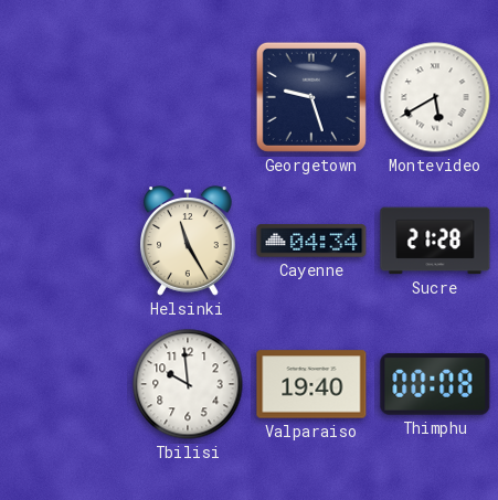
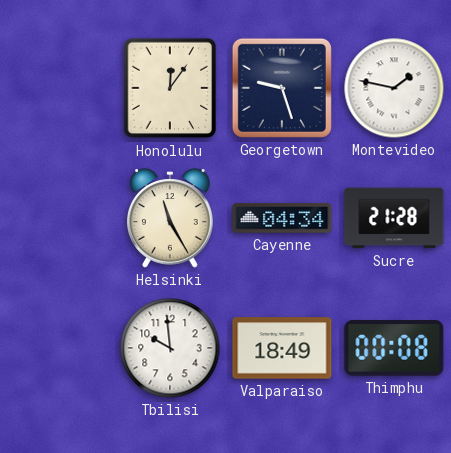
Honolulu: none -> 12:06 (170, 88)
Montevideo: 5:40 -> 1:47 (394, 88)
Valparaiso: 19:40 -> 18:49 (282, 348)
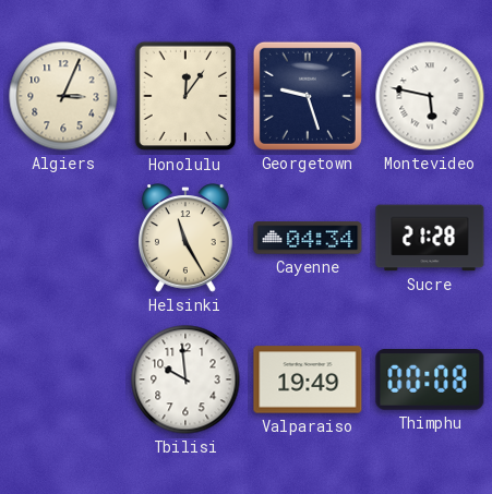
Algiers: none -> 3:04 (63, 96)
Montevideo: 1:47 -> 5:47 (430, 96)
Valparaiso: 18:49 -> 19:49 (308, 379)
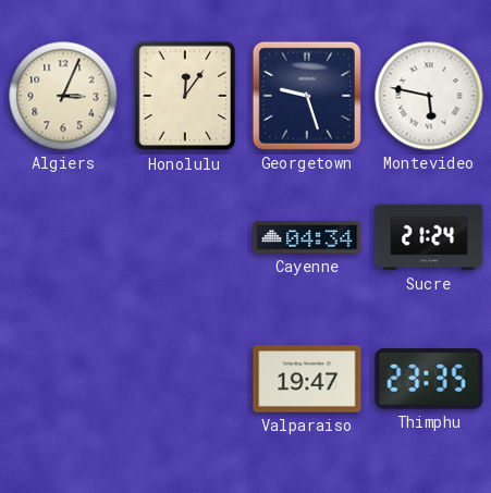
Helsinki: 11:25 -> none (187, 238)
Sucre: 21:28 -> 21:24 (429, 237)
Tbilisi: 9:59 -> none (185, 379)
Valparaiso: 19:49 -> 19:47 (307, 379)
Thimphu: 00:08 -> 23:35 (429, 380)
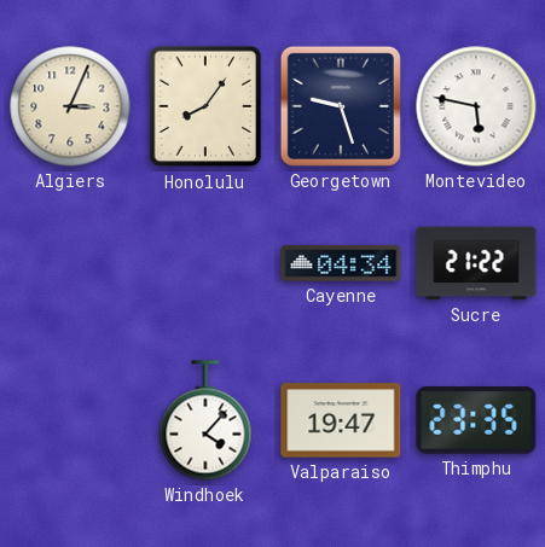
Honolulu: 12:06 -> 8:06 (205, 106)
Sucre: 21:24 -> 21:22 (476, 263)
Windhoek: none -> 4:07 (205, 420)
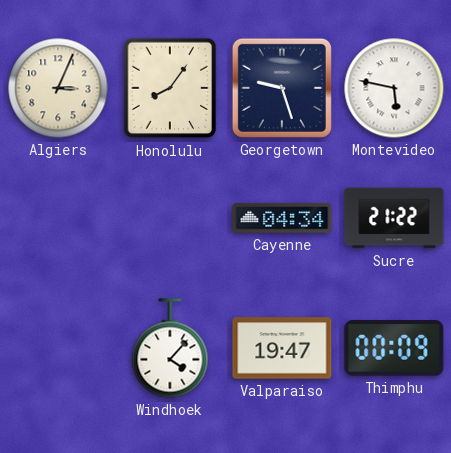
Thimphu: 23:35 -> 00:09 (394, 349)
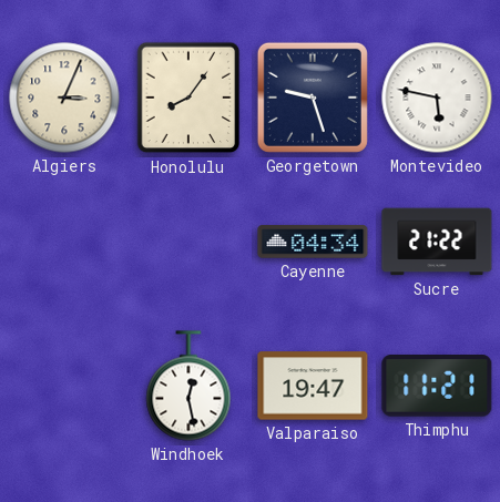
Windhoek: 4:07 -> 12:28 (188, 386)
Thimphu: 00:09 -> 11:21 (437, 387)
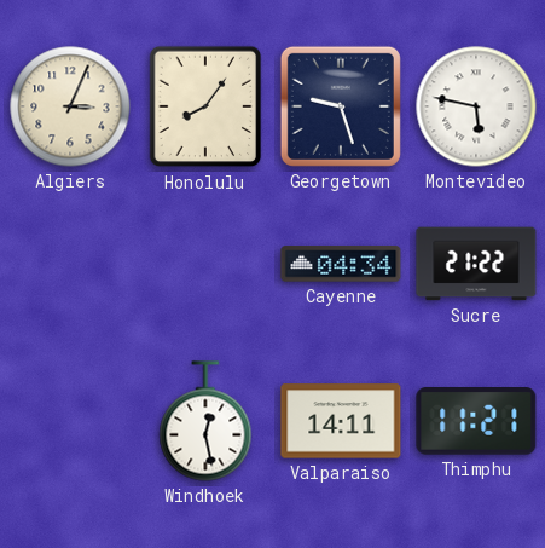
Valparaiso: 19:47 -> 14:11 (341, 421)
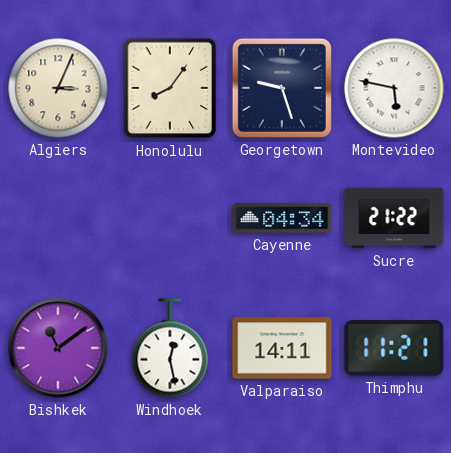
Bishkek: none -> 11:09 (58, 348)
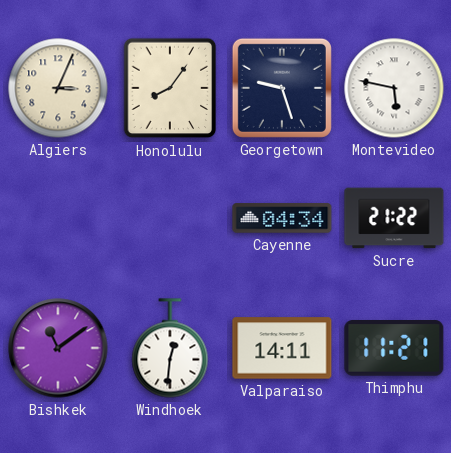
Windhoek: 12:28 -> 12:31 (170, 348)
